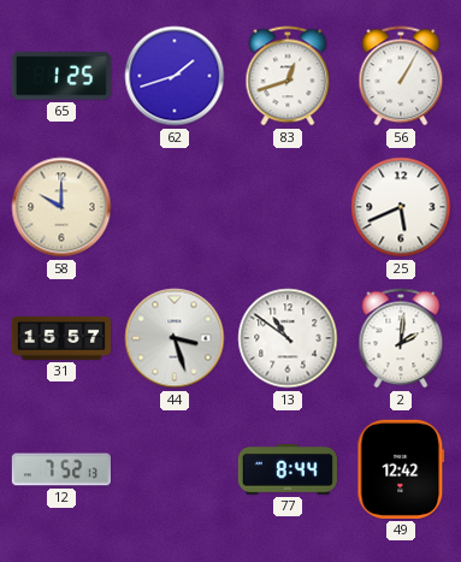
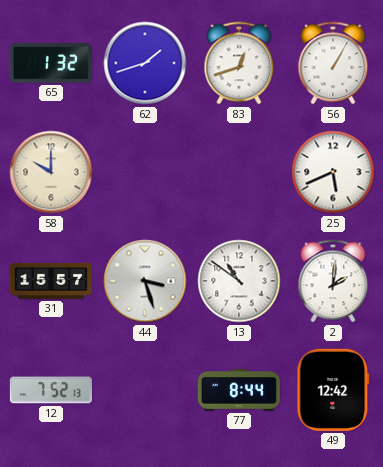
65: 1:25 -> 1:32 (51, 63)
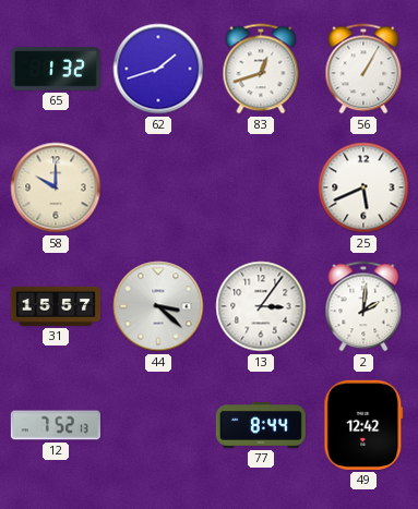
44: 3:27 -> 3:22 (158, 306)
13: 10:51 -> 3:06 (261, 306)
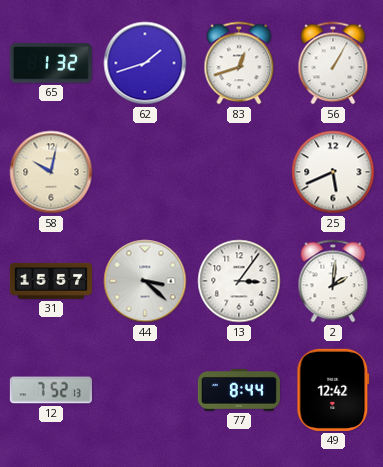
58: 10:00 -> 10:02 (51, 172)
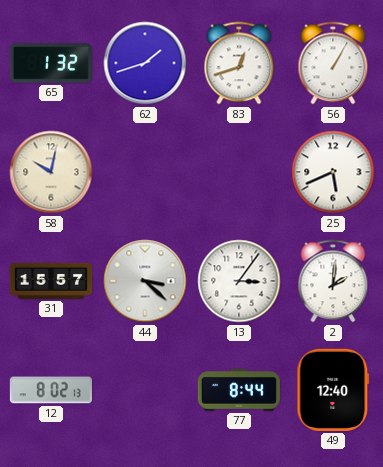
12: 7:52 -> 8:02 (51, 390)
49: 12:42 -> 12:40 (333, 390)
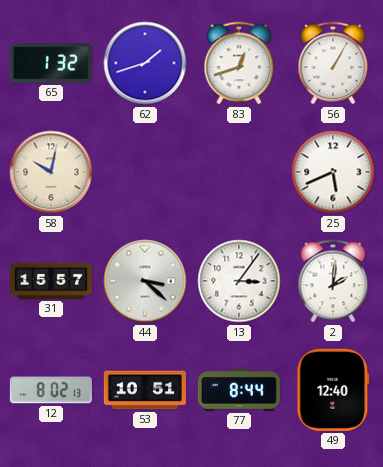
53: none -> 10:51 (144, 390)
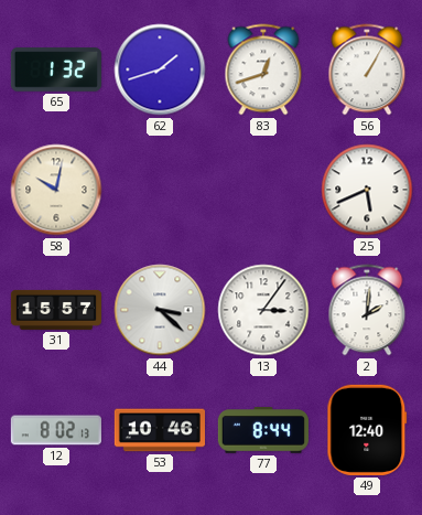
53: 10:51 -> 10:46 (159, 430)
